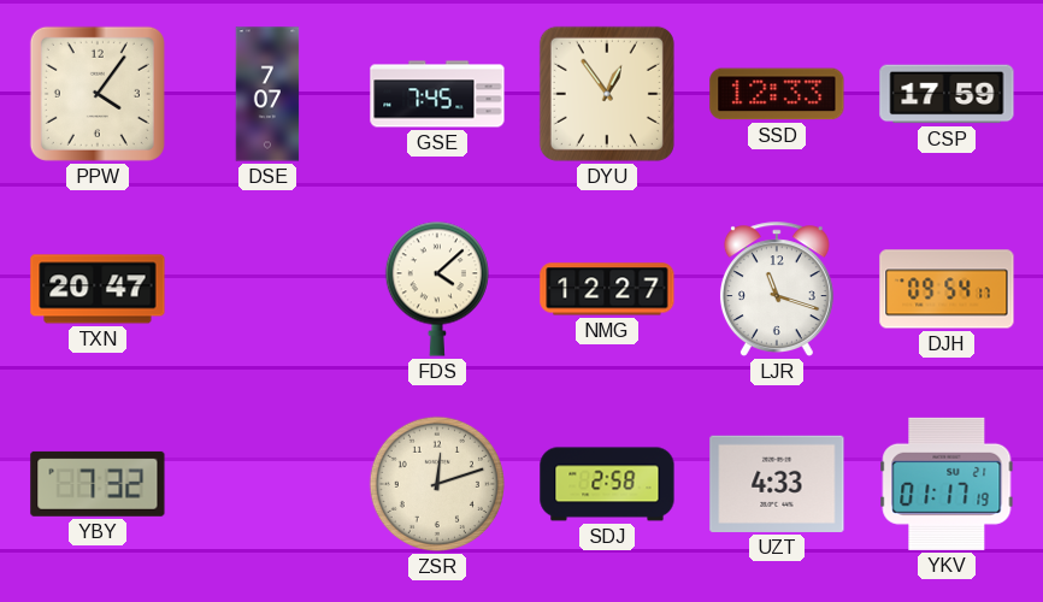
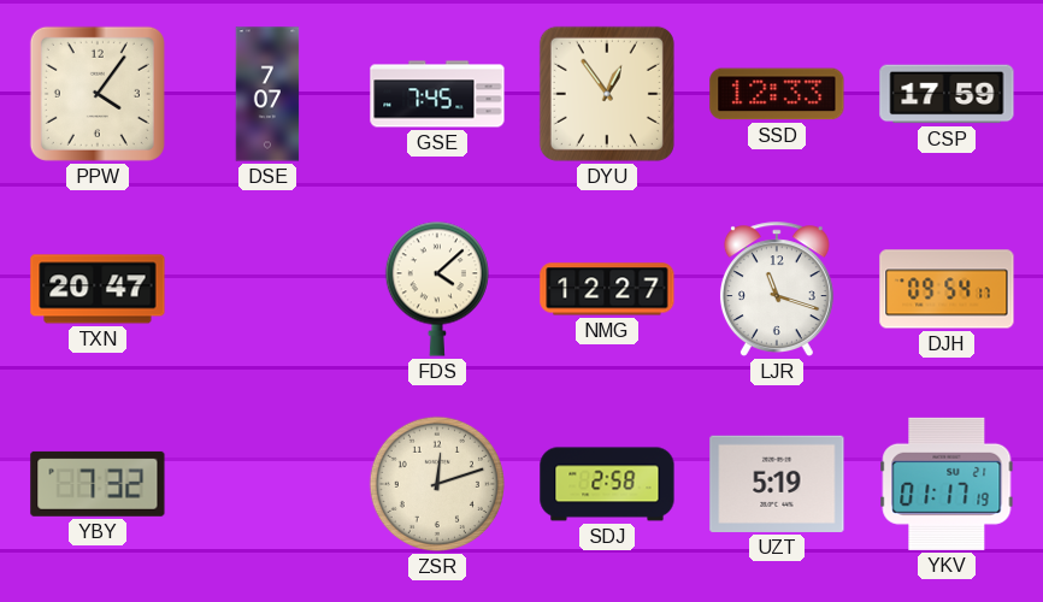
UZT: 4:33 -> 5:19 (777, 484)
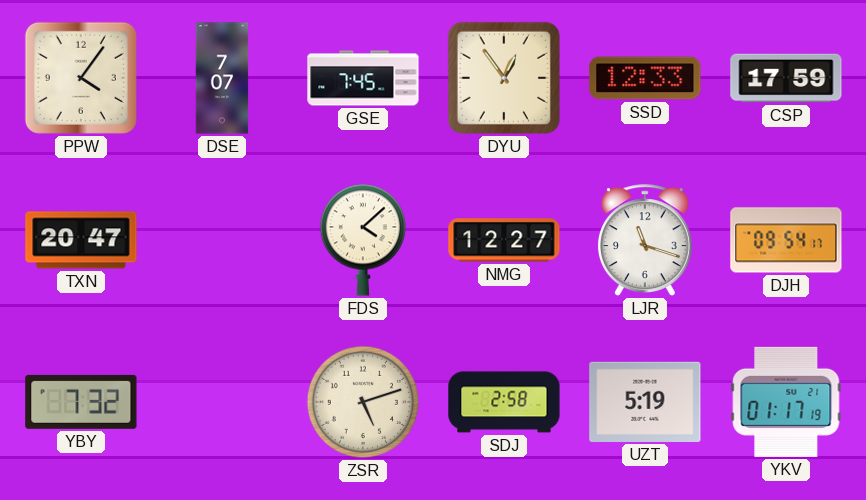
ZSR: 12:12 -> 5:12 (363, 402)
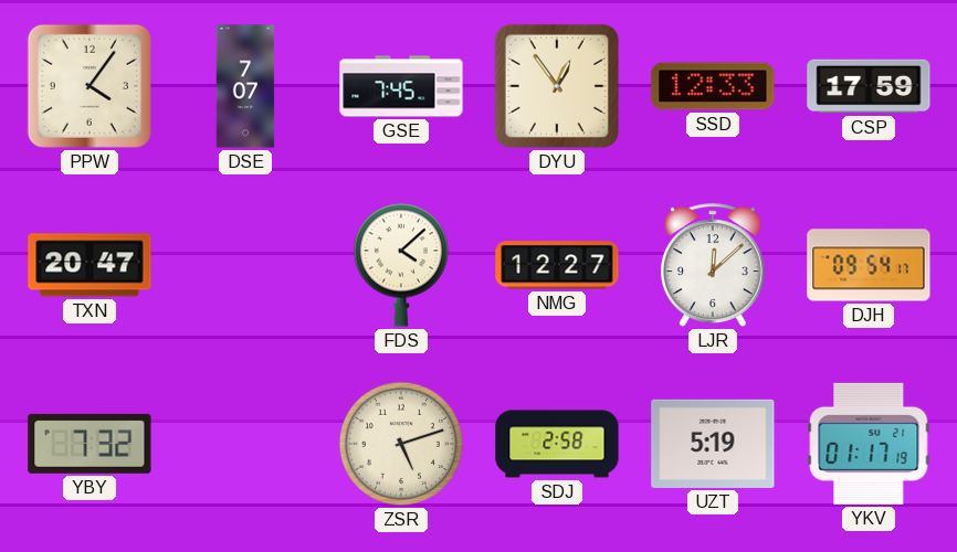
LJR: 11:18 -> 12:08 (713, 265)
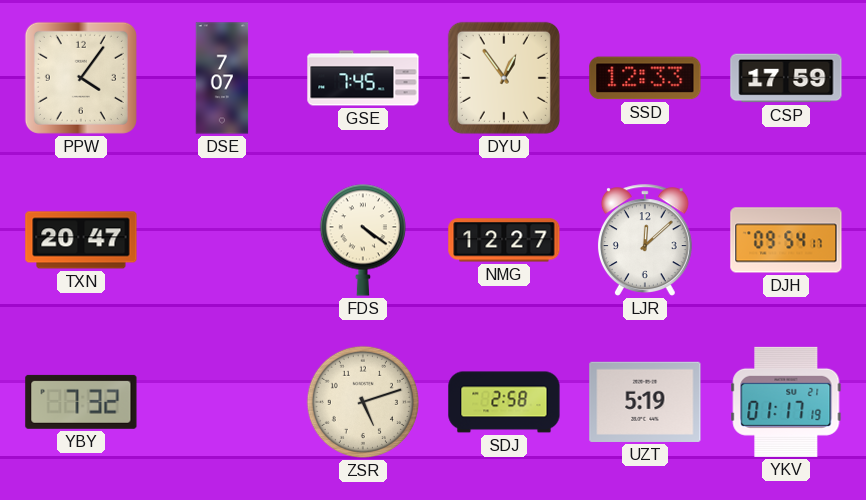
FDS: 4:08 -> 4:21 (363, 240)
